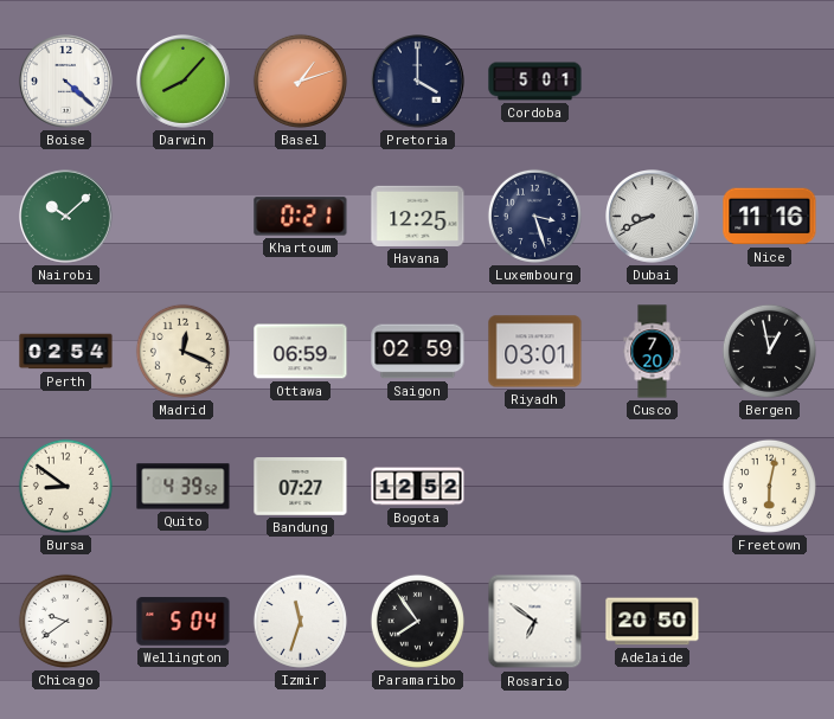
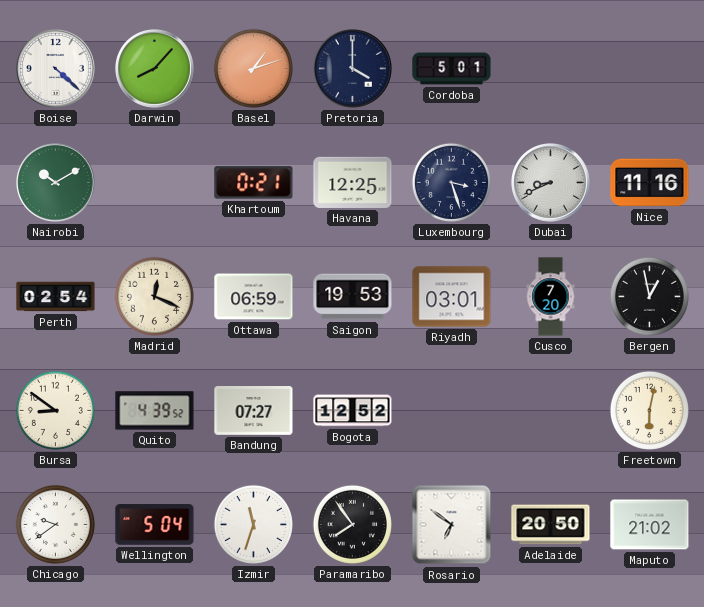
Nairobi: 10:08 -> 10:10 (56, 183)
Saigon: 02:59 -> 19:53 (353, 297)
Maputo: none -> 21:02 (650, 525)
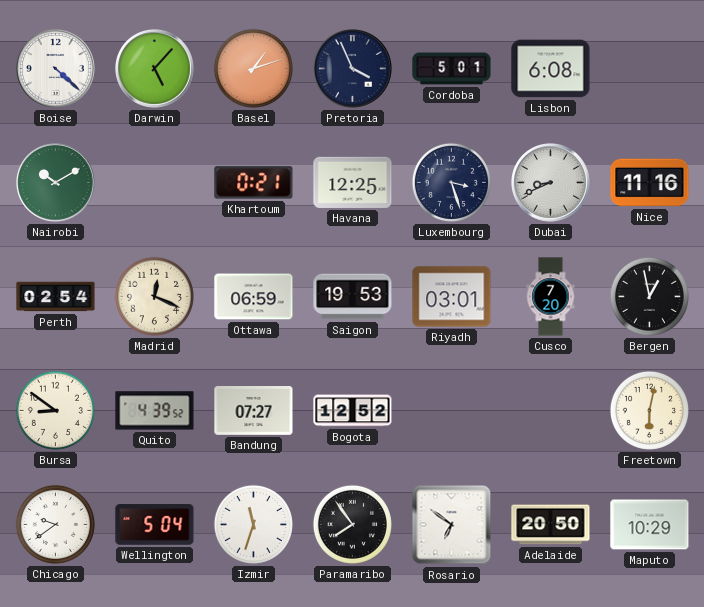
Darwin: 8:07 -> 5:07 (155, 69)
Pretoria: 4:00 -> 3:56 (353, 69)
Lisbon: none -> 6:08 (551, 69)
Maputo: 21:02 -> 10:29 (650, 525)
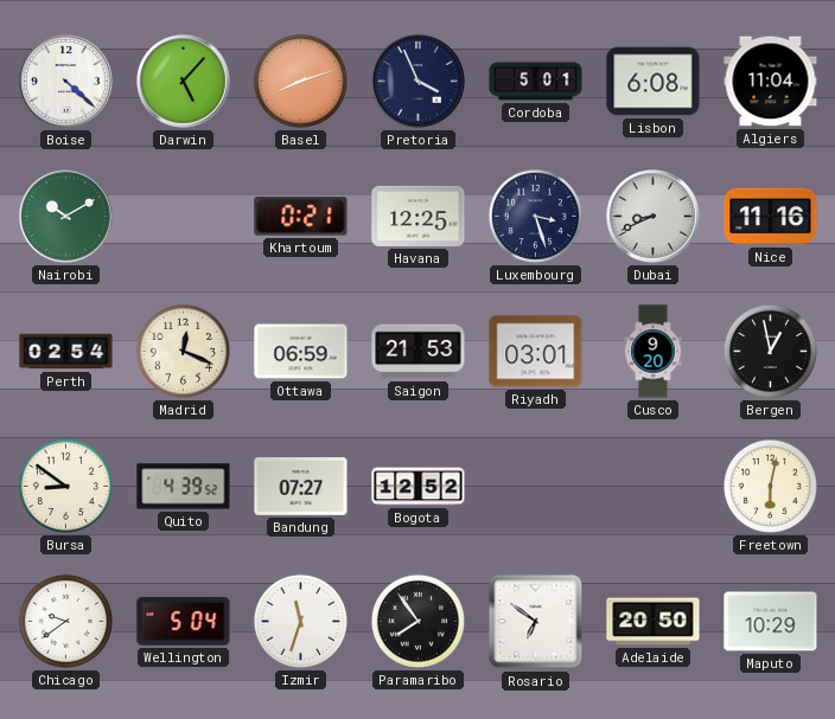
Basel: 1:12 -> 8:12 (300, 81)
Algiers: none -> 11:04 (771, 82)
Saigon: 19:53 -> 21:53 (419, 352)
Cusco: 7:20 -> 9:20 (654, 352)
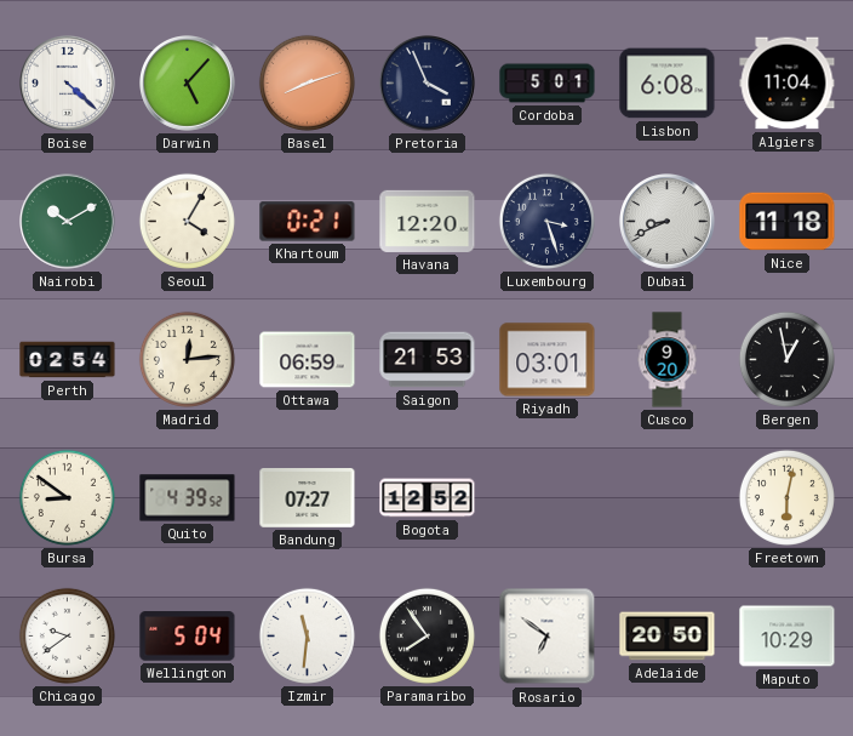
Seoul: none -> 4:05 (187, 221)
Havana: 12:25 -> 12:20 (428, 221)
Nice: 11:16 -> 11:18 (788, 222)
Madrid: 12:19 -> 12:14 (187, 359)
Izmir: 11:33 -> 11:31 (307, 635)
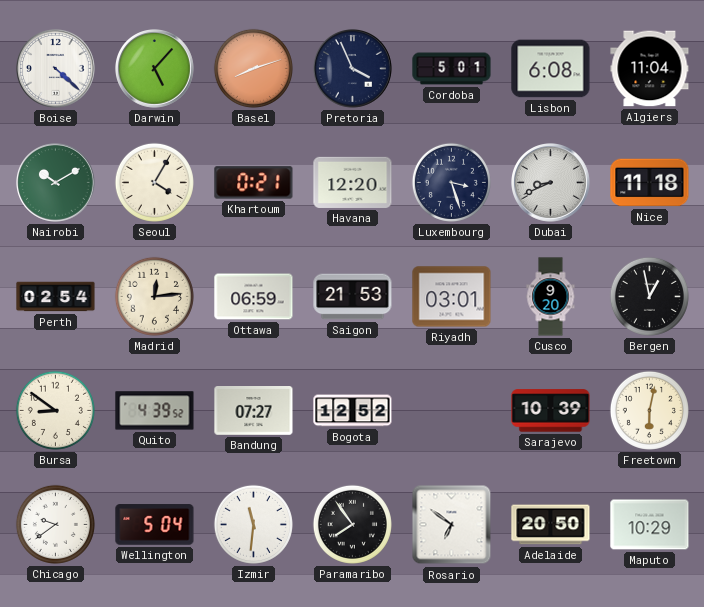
Sarajevo: none -> 10:39 (551, 411)
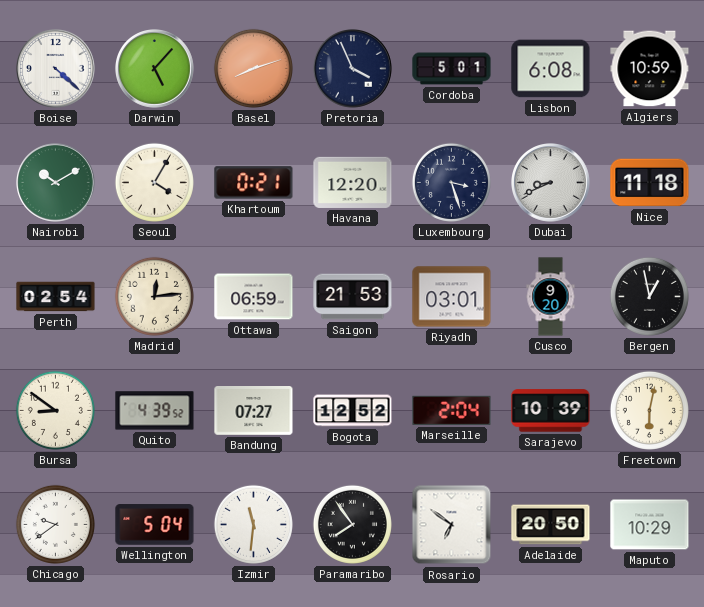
Algiers: 11:04 -> 10:59 (650, 69)
Marseille: none -> 2:04 (452, 410)
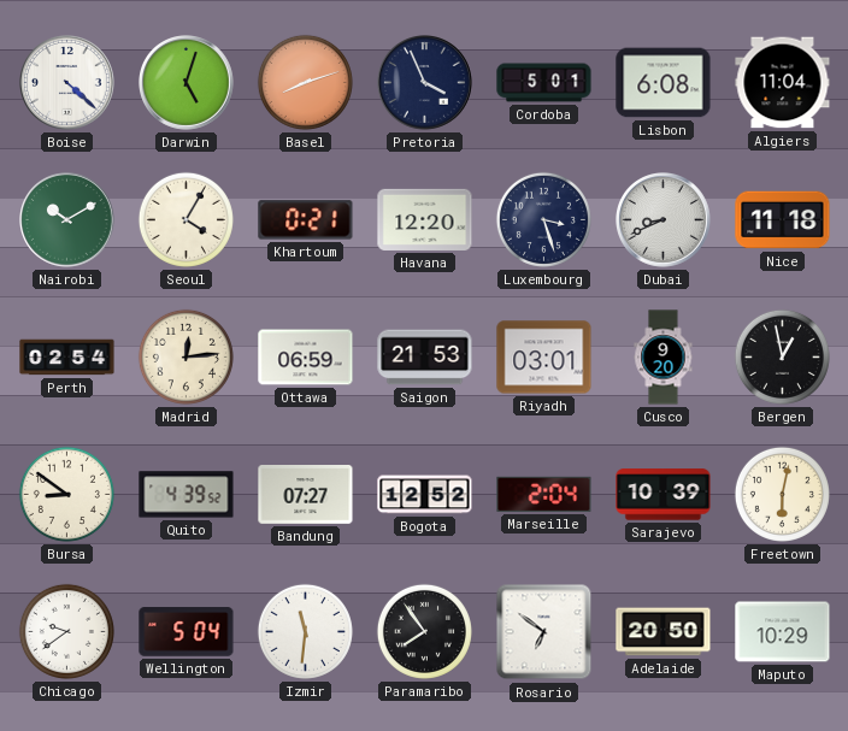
Darwin: 5:07 -> 5:03 (187, 83)
Algiers: 10:59 -> 11:04 (783, 83)
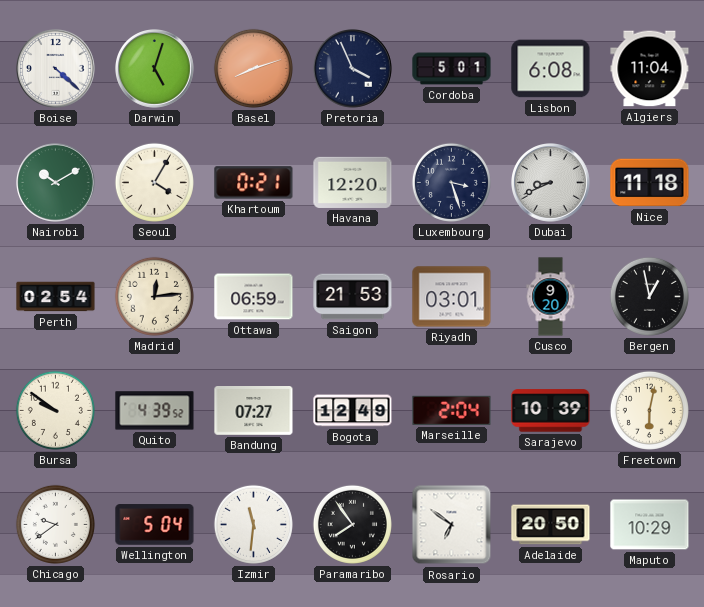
Bursa: 8:51 -> 9:51 (55, 410)
Bogota: 12:52 -> 12:49 (353, 411)
